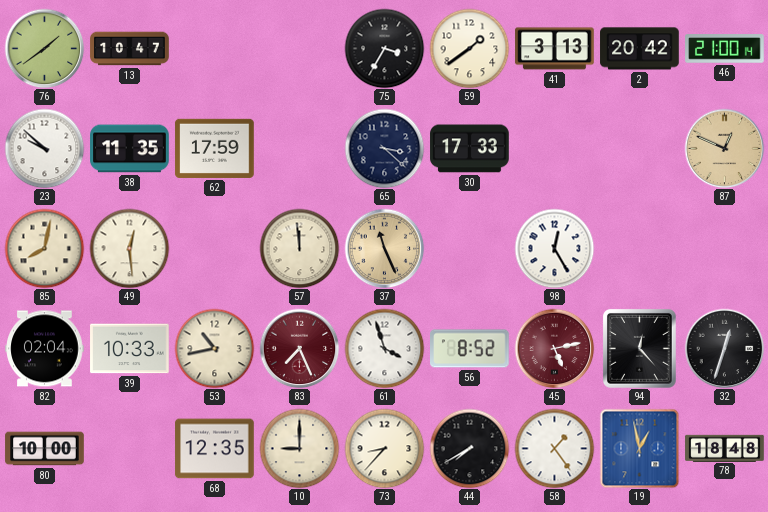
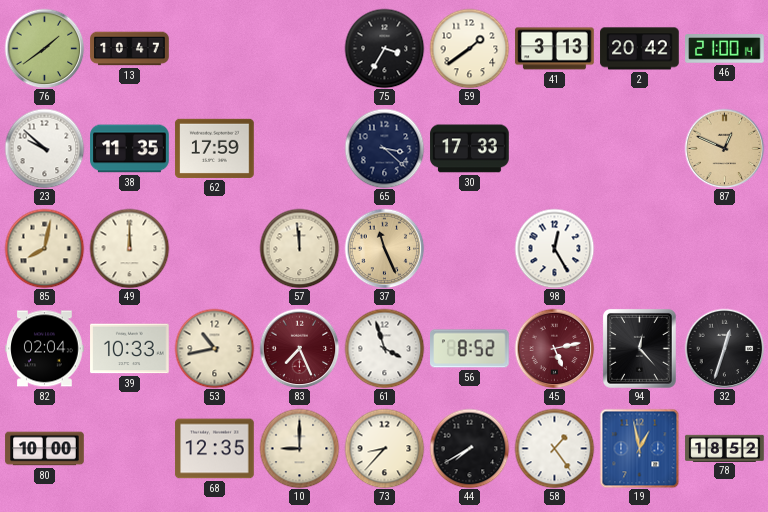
49: 12:29 -> 12:00 (129, 248)
78: 18:48 -> 18:52 (725, 448)
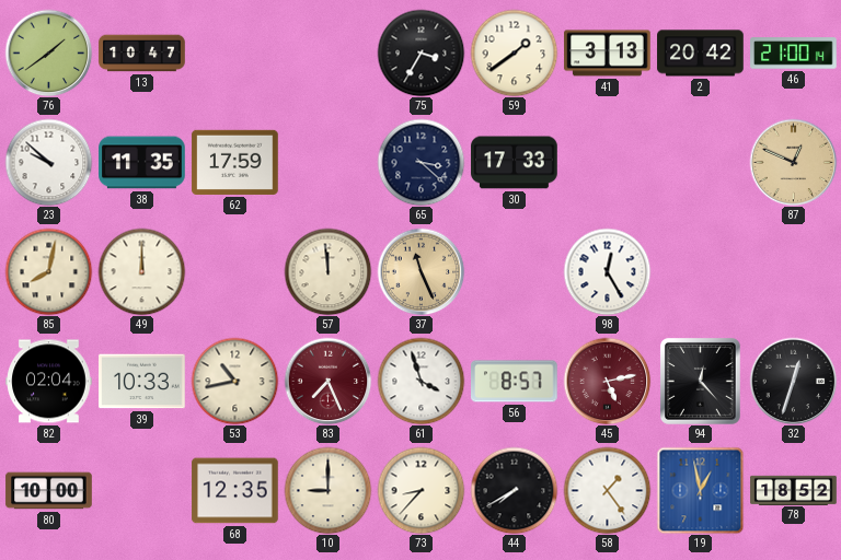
56: 8:52 -> 8:57 (515, 382)
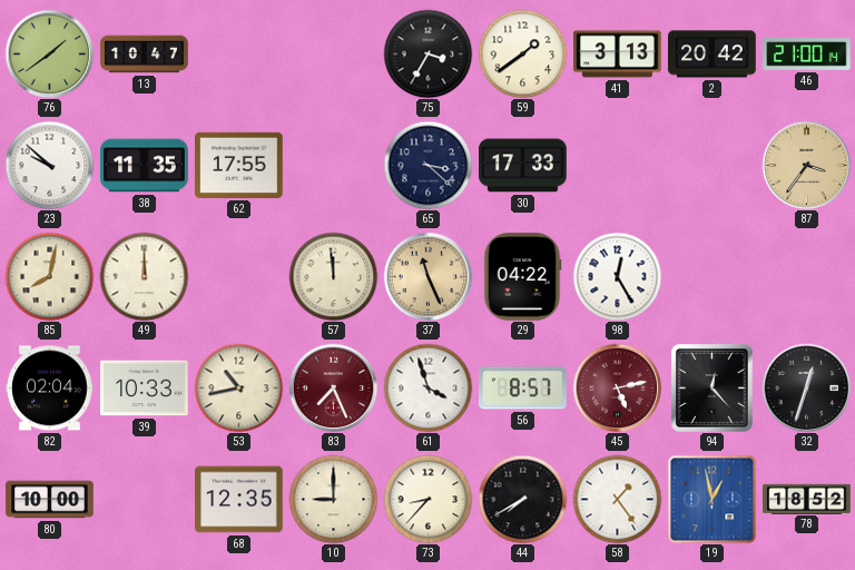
62: 17:59 -> 17:55 (239, 165)
87: 12:49 -> 3:36 (806, 165)
29: none -> 04:22 (522, 277)
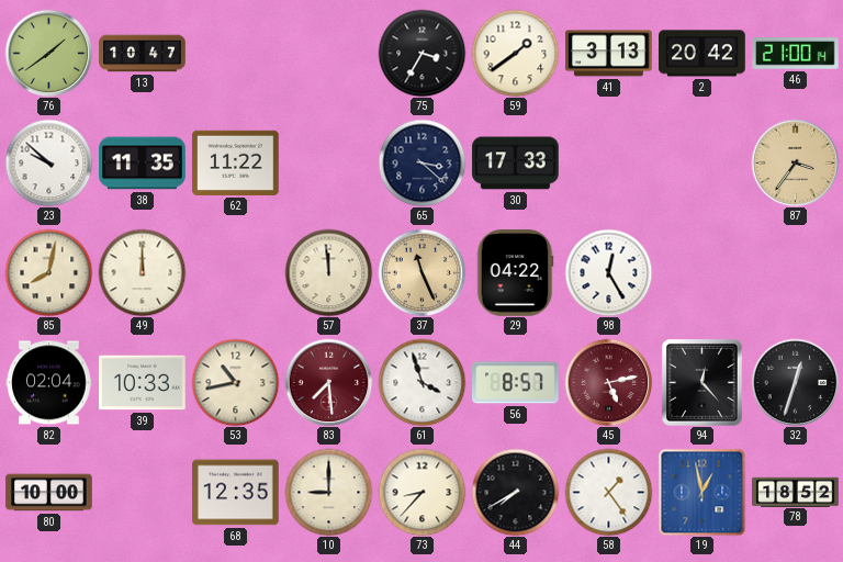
62: 17:55 -> 11:22 (236, 162)
83: 7:26 -> 7:29 (328, 382)
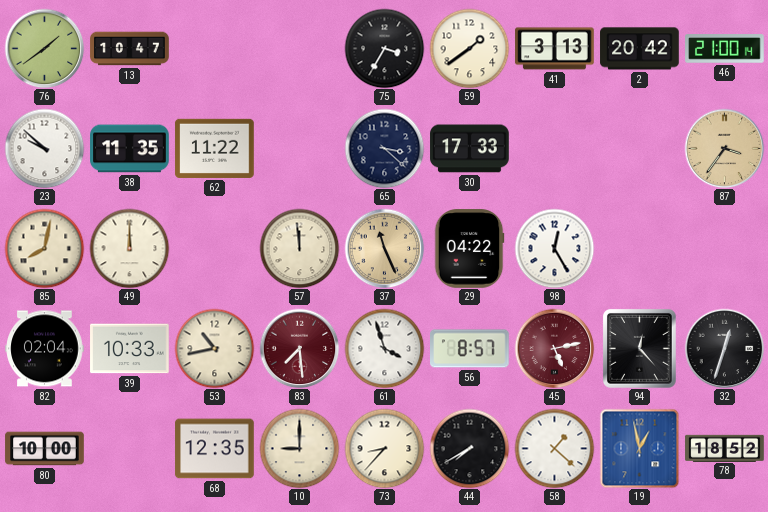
58: 1:24 -> 1:22 (554, 448)
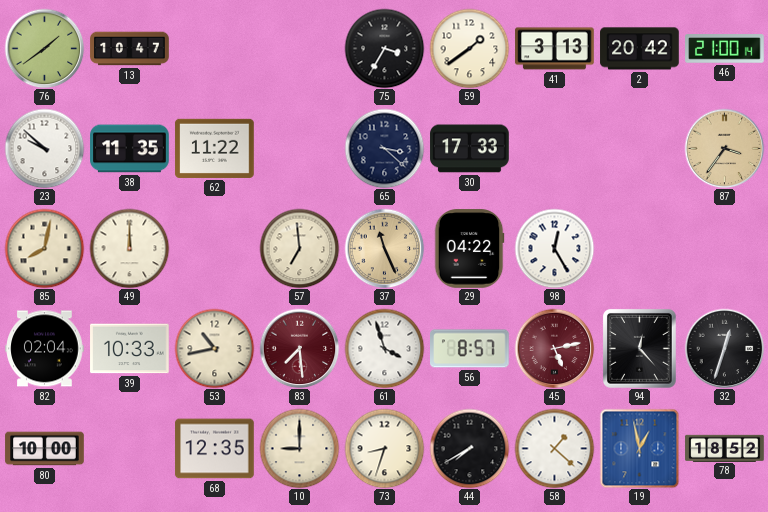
57: 11:59 -> 6:59 (299, 248)
73: 8:37 -> 8:33 (384, 448)
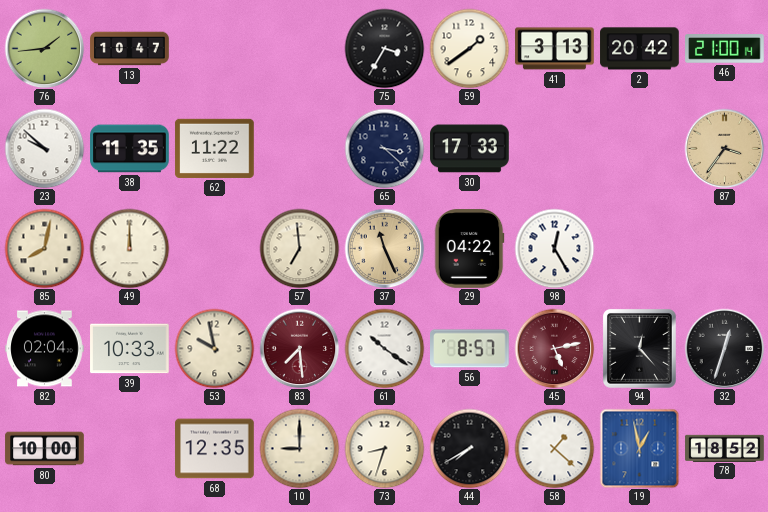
76: 1:39 -> 1:44 (44, 48)
53: 10:43 -> 9:58 (214, 348)
61: 3:57 -> 10:21 (384, 348)
